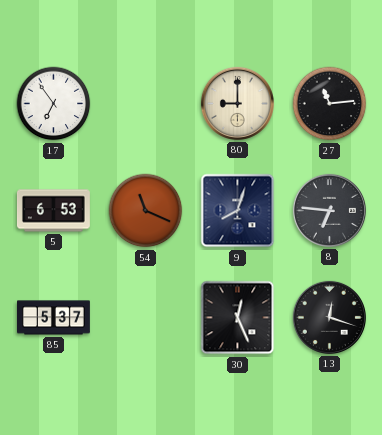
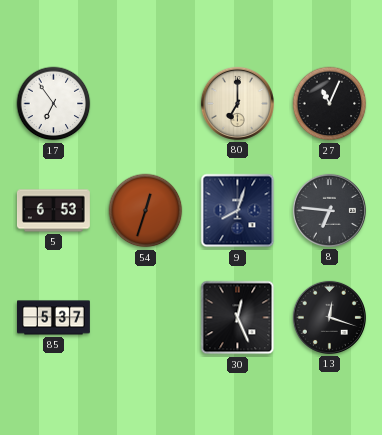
80: 9:00 -> 7:00 (237, 103)
27: 11:14 -> 11:04 (330, 104)
54: 11:19 -> 12:33 (146, 211)
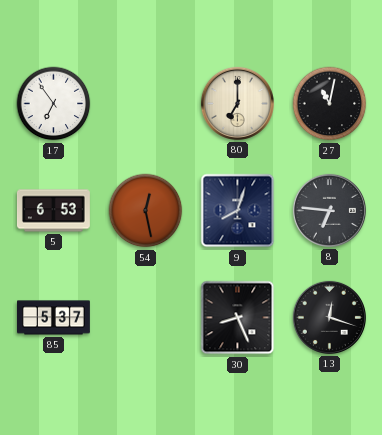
27: 11:04 -> 11:02 (330, 104)
54: 12:33 -> 12:28 (146, 211)
30: 12:26 -> 8:26 (238, 318)
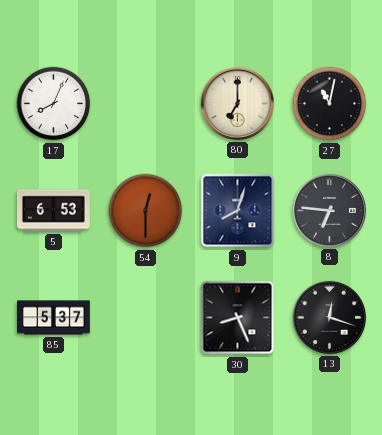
17: 6:54 -> 8:04 (54, 104)
54: 12:28 -> 12:30 (146, 211)
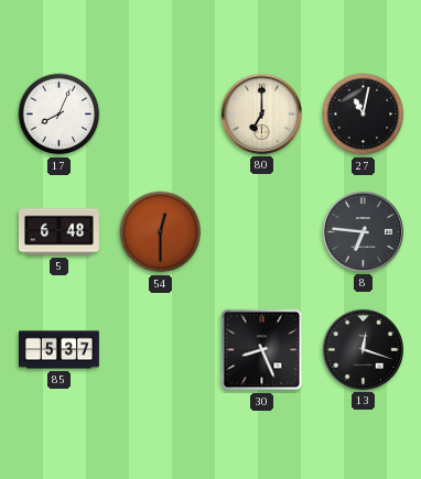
5: 6:53 -> 6:48 (58, 232)
9: 8:03 -> none (238, 211)
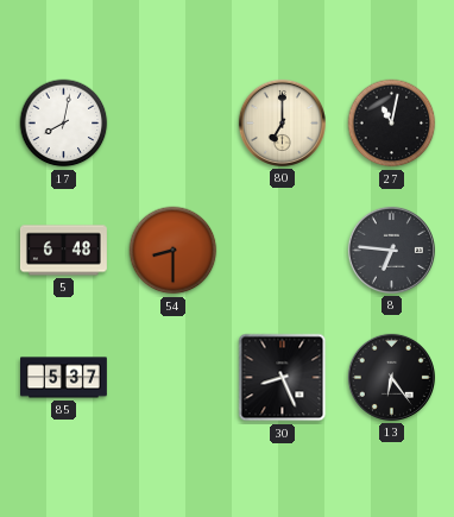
17: 8:04 -> 8:02 (64, 124)
54: 12:30 -> 8:30 (174, 251)
13: 12:18 -> 6:24 (391, 377)
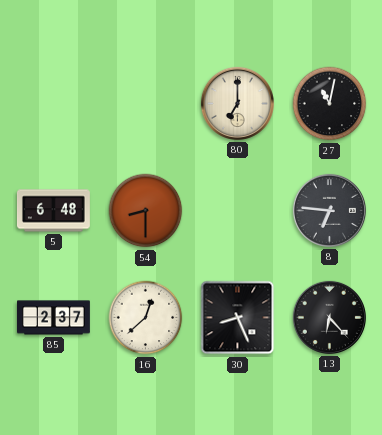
17: 8:02 -> none (64, 124)
85: 5:37 -> 2:37 (54, 318)
16: none -> 12:38 (146, 318)
13: 6:24 -> 6:23 (329, 317)
